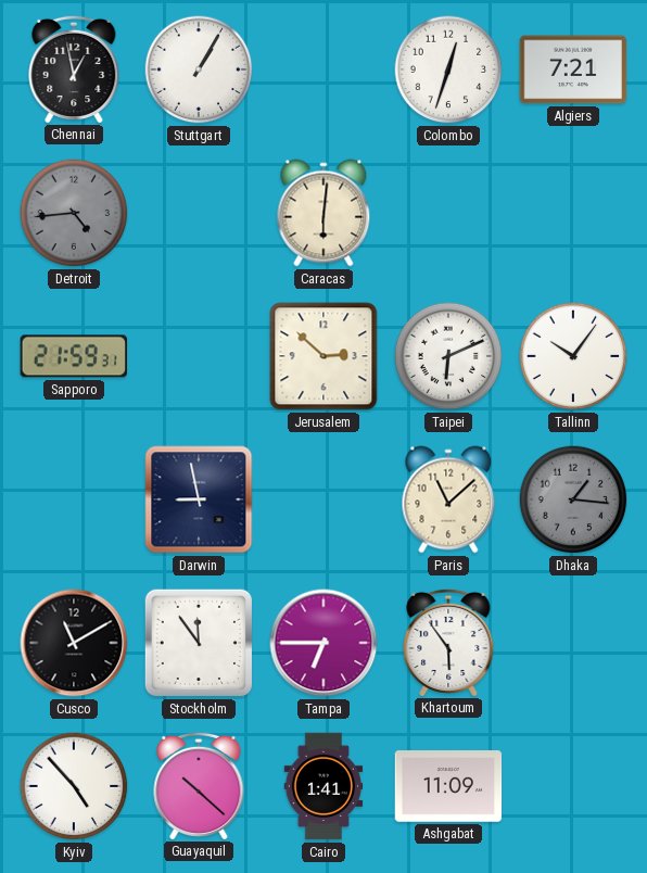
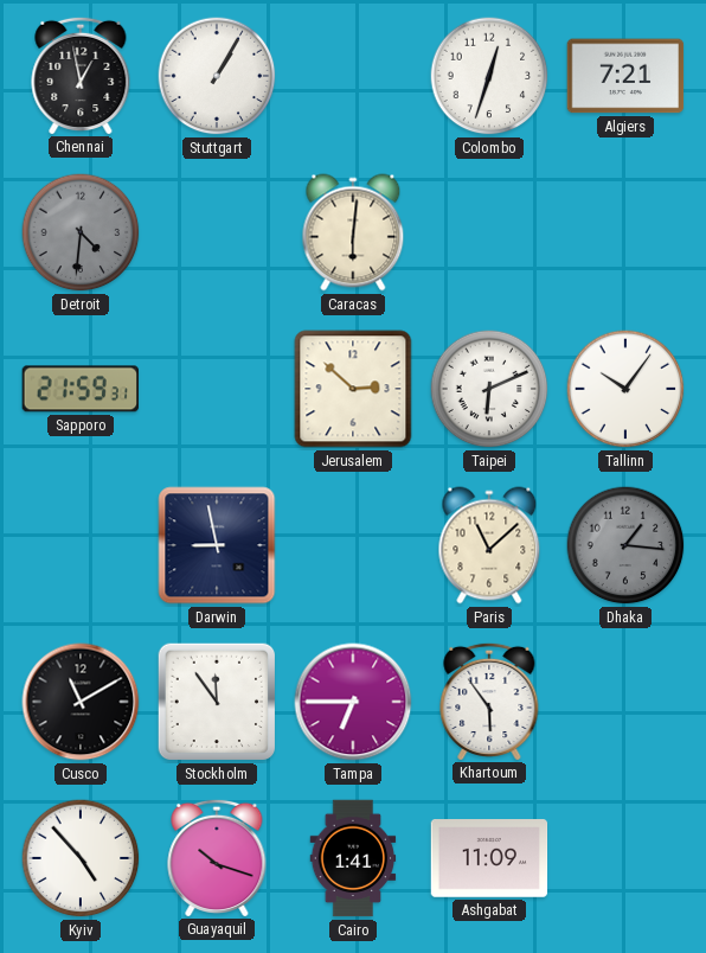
Detroit: 4:44 -> 4:31 (81, 232)
Guayaquil: 10:22 -> 10:18 (217, 857)
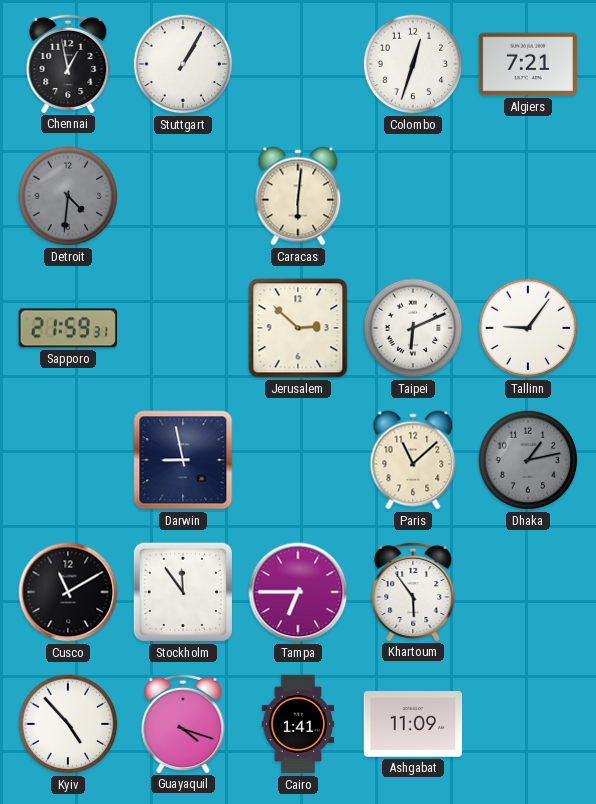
Tallinn: 10:06 -> 9:06 (528, 328)
Dhaka: 1:16 -> 1:13 (528, 460)
Guayaquil: 10:18 -> 4:18 (183, 723)
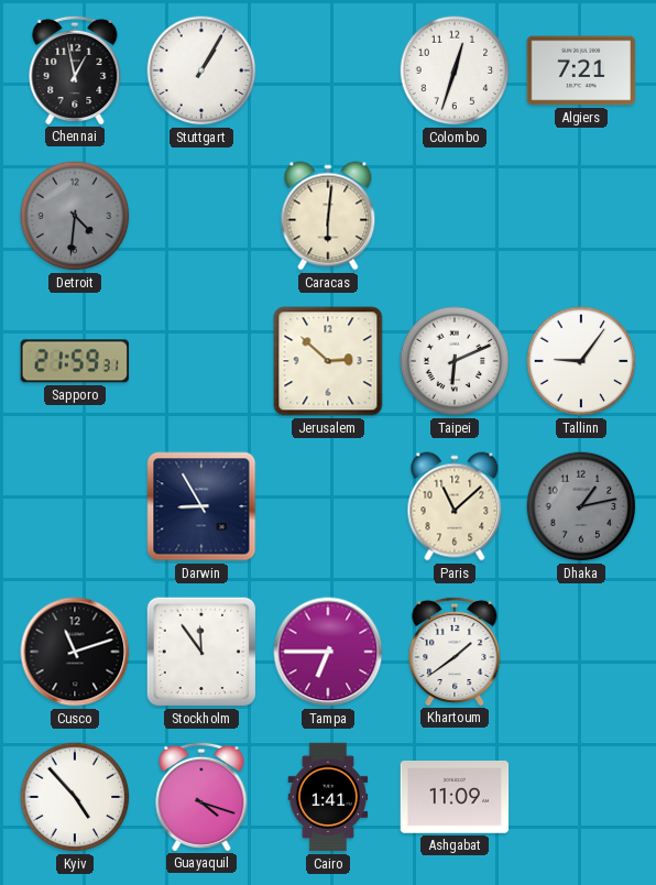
Darwin: 8:58 -> 8:55 (201, 506)
Cusco: 11:10 -> 11:12 (75, 652)
Khartoum: 5:54 -> 1:39 (455, 651)
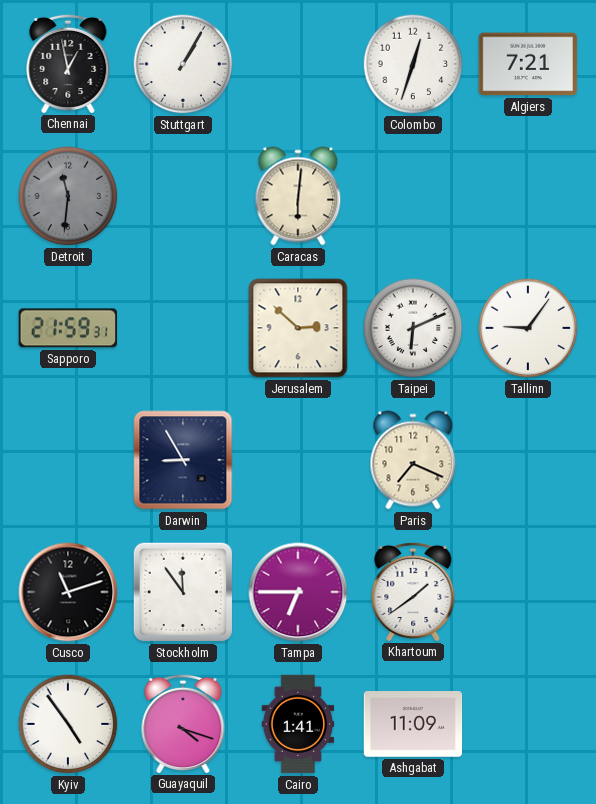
Detroit: 4:31 -> 11:31 (68, 196)
Paris: 11:08 -> 7:19 (413, 460)
Dhaka: 1:13 -> none (581, 506)
Kyiv: 4:53 -> 4:54 (68, 724)
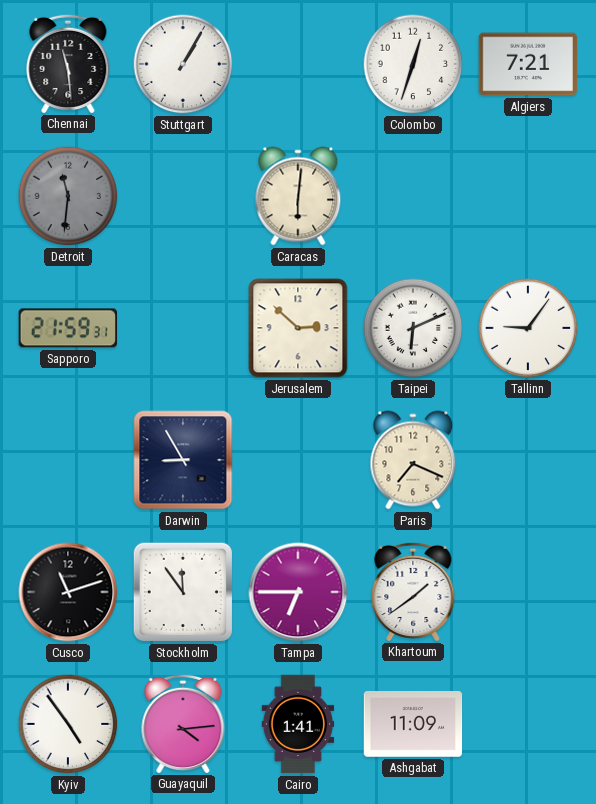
Chennai: 12:58 -> 11:29 (68, 63)
Guayaquil: 4:18 -> 4:14 (183, 723)
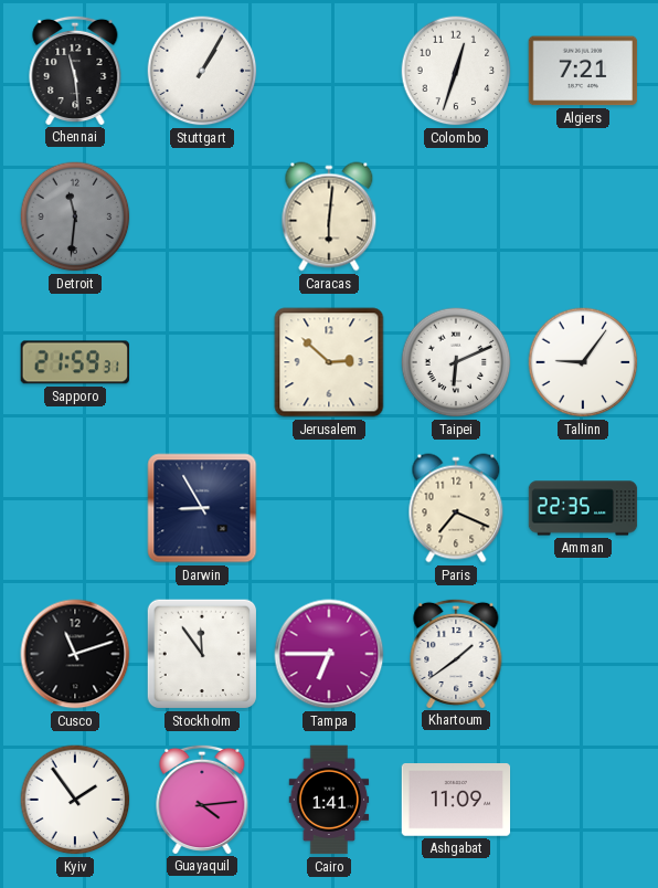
Amman: none -> 22:35 (583, 508)
Kyiv: 4:54 -> 1:54 (75, 800)
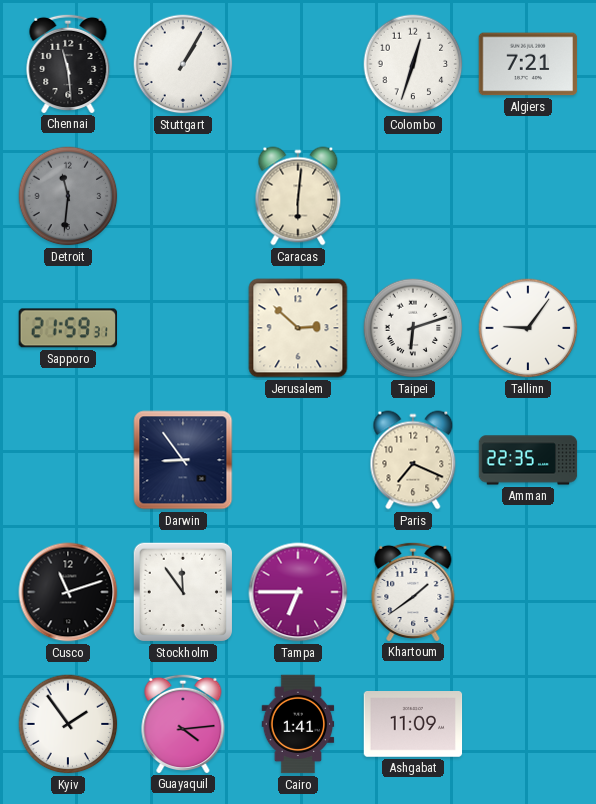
Taipei: 6:11 -> 6:12 (413, 328)
Darwin: 8:55 -> 8:54 (183, 460)
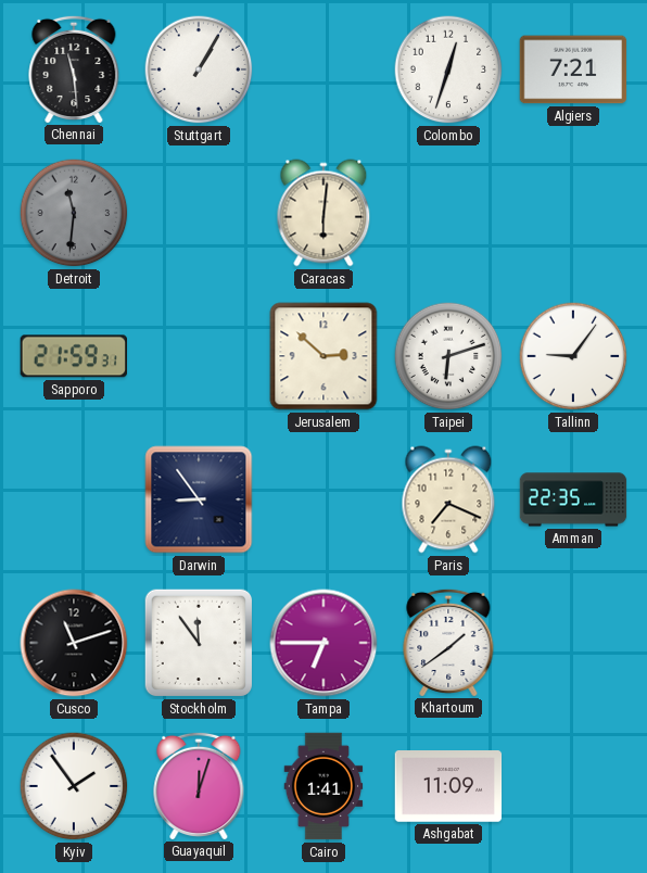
Guayaquil: 4:14 -> 12:03 (199, 785)
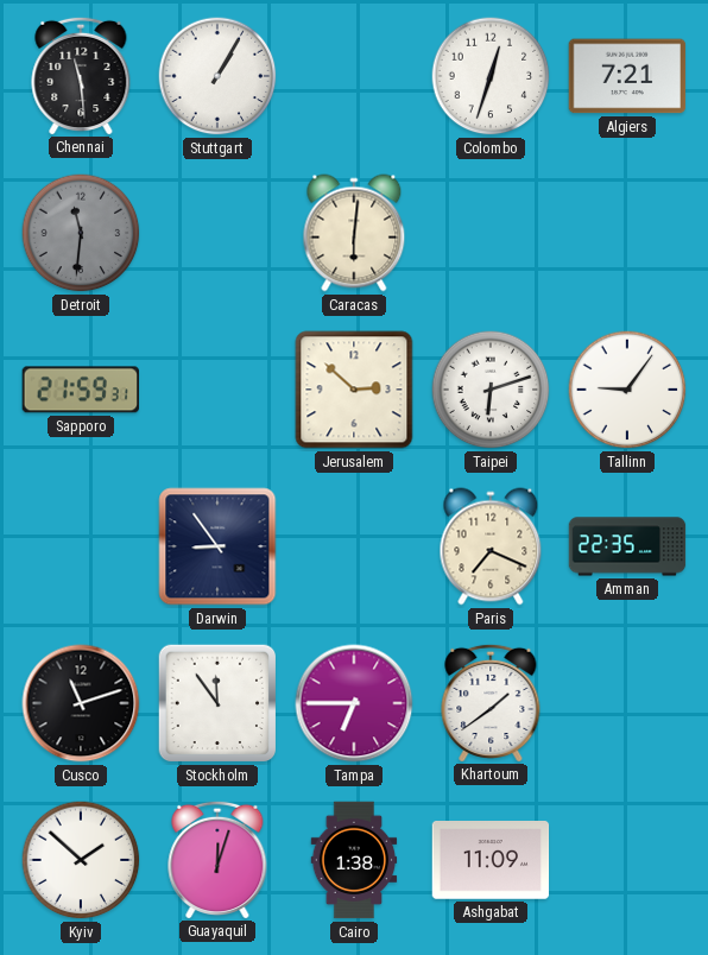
Kyiv: 1:54 -> 1:52 (81, 860)
Cairo: 1:41 -> 1:38 (354, 860)
